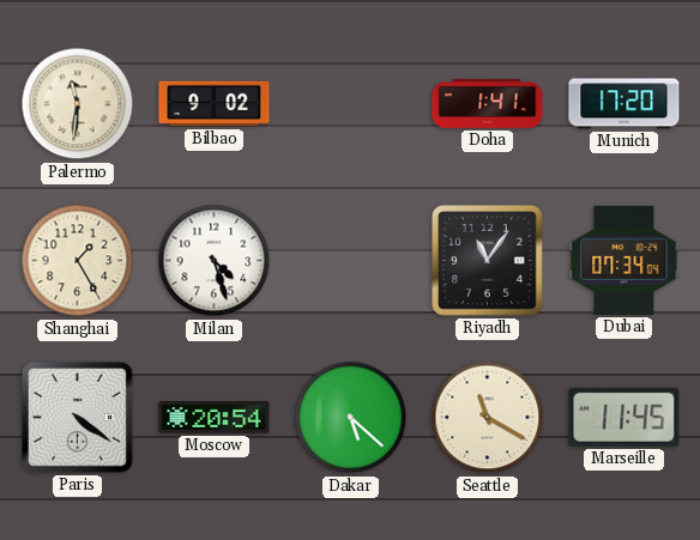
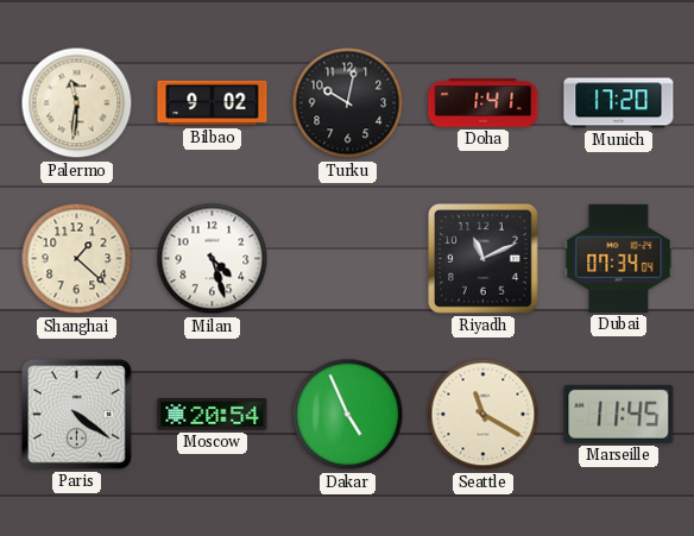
Turku: none -> 10:02 (348, 103)
Shanghai: 1:25 -> 1:22 (77, 259)
Riyadh: 11:06 -> 11:11 (484, 259)
Dakar: 5:22 -> 4:56 (348, 415)
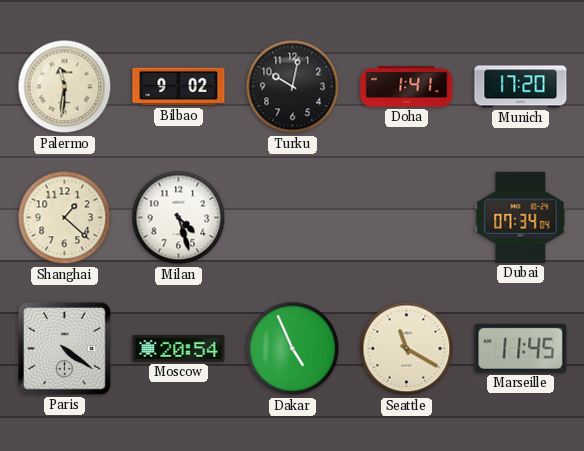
Riyadh: 11:11 -> none (484, 259)
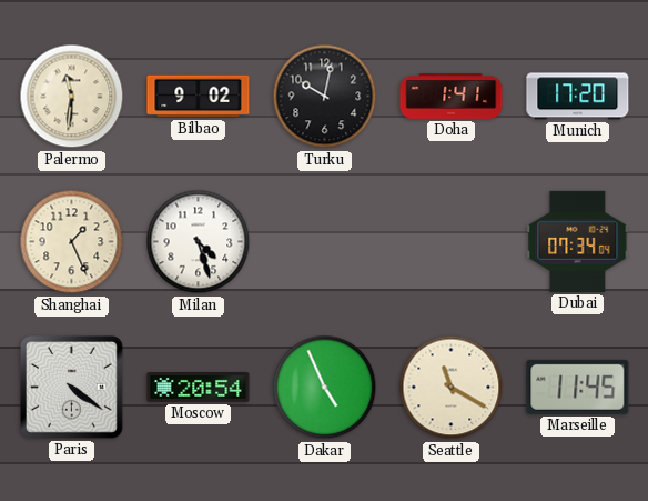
Shanghai: 1:22 -> 1:26 (72, 242)
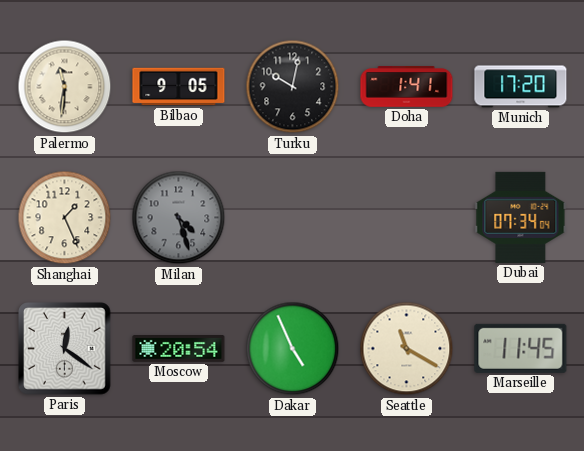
Bilbao: 9:02 -> 9:05 (179, 87)
Milan dial: white -> grey (179, 218)
Paris: 4:21 -> 12:21 (65, 349)
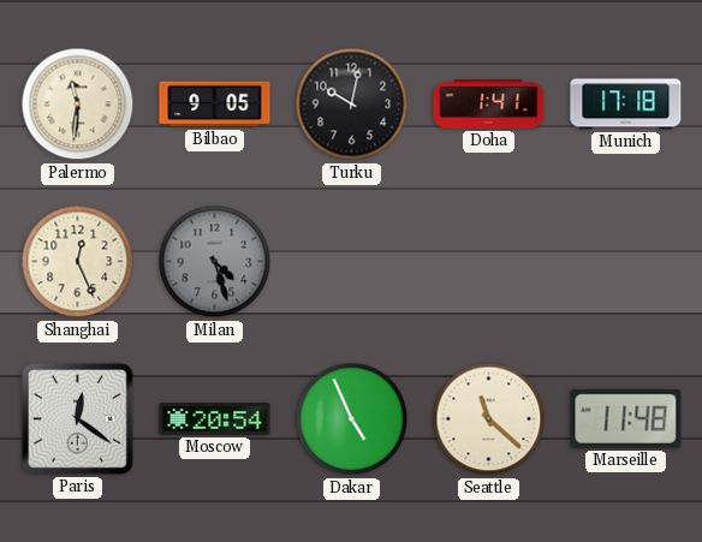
Munich: 17:20 -> 17:18 (626, 105)
Shanghai: 1:26 -> 12:26 (78, 262)
Dubai: 07:34 -> none (521, 217)
Seattle: 11:20 -> 11:22 (489, 419)
Marseille: 11:45 -> 11:48 (626, 418)
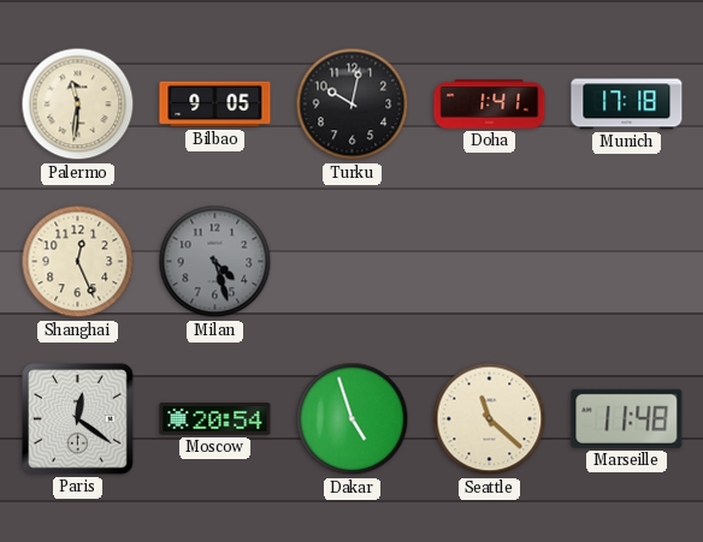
Dakar: 4:56 -> 4:57 (353, 419)
